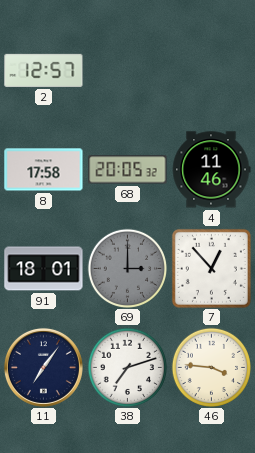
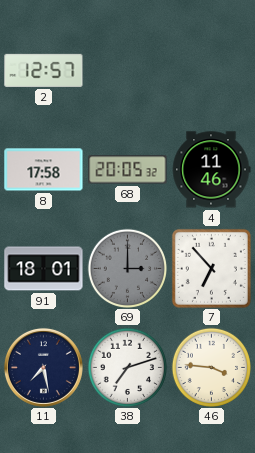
7: 12:53 -> 6:53 (211, 268)
11: 7:06 -> 7:28 (43, 367)
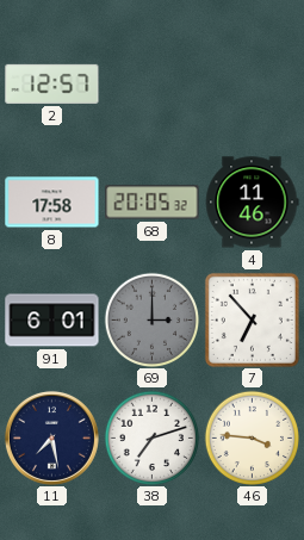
91: 18:01 -> 6:01 (52, 321)
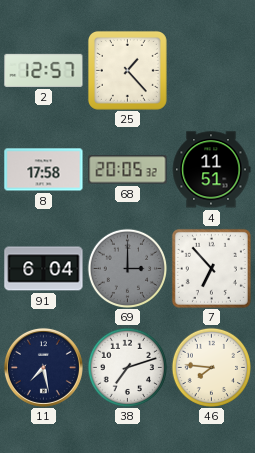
25: none -> 1:23 (127, 70)
4: 11:46 -> 11:51 (211, 170)
91: 6:01 -> 6:04 (44, 269)
46: 3:46 -> 7:46 (211, 367)
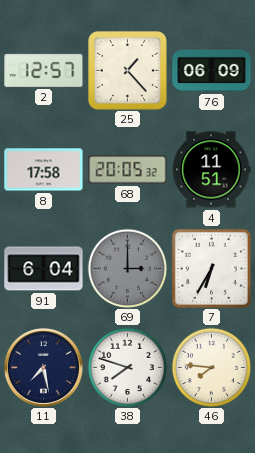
76: none -> 06:09 (212, 71)
7: 6:53 -> 6:35 (211, 268)
38: 7:12 -> 7:48 (127, 367)
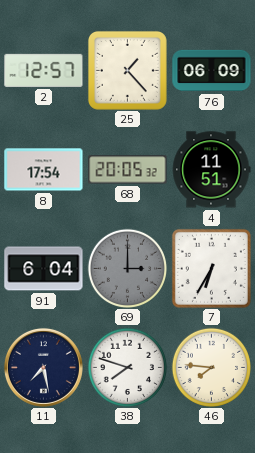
8: 17:58 -> 17:54 (44, 170)
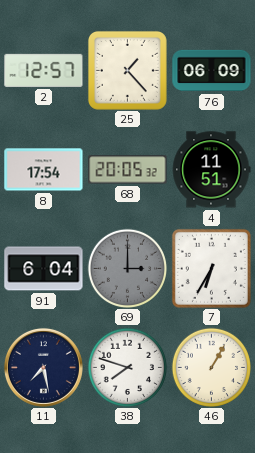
46: 7:46 -> 1:05 (211, 367)
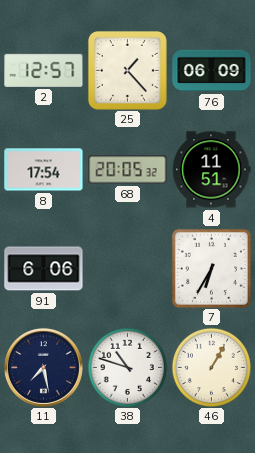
91: 6:04 -> 6:06 (44, 269)
69: 3:00 -> none (127, 268)
38: 7:48 -> 10:48 (127, 367)
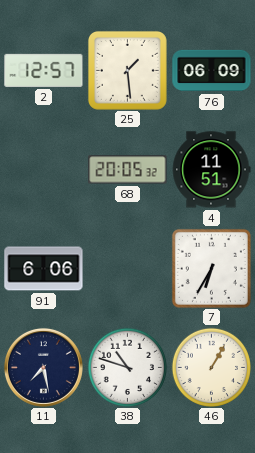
25: 1:23 -> 1:29 (127, 70)
8: 17:54 -> none (44, 170)
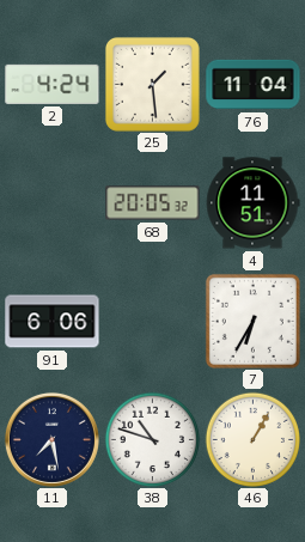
2: 12:57 -> 4:24 (53, 84)
76: 06:09 -> 11:04 (254, 85)
